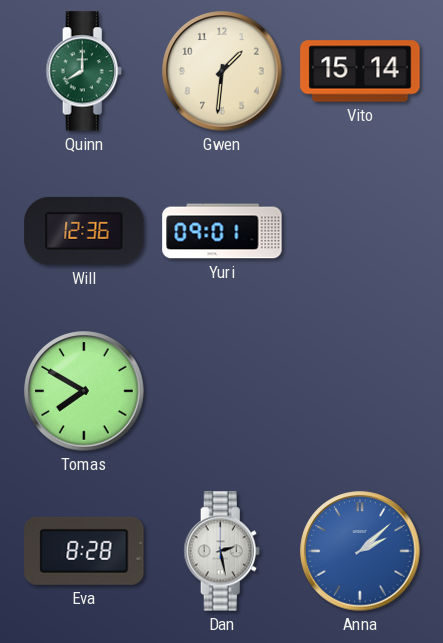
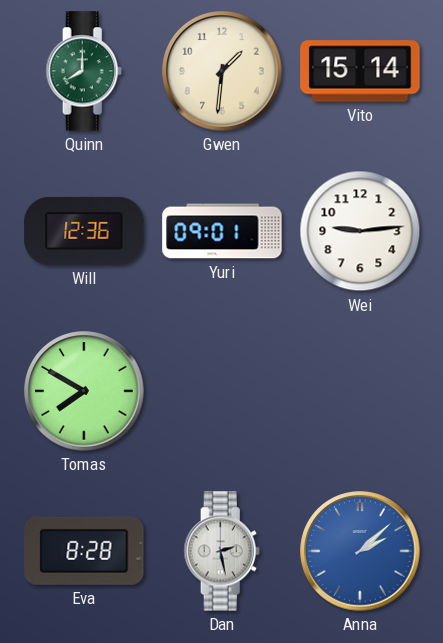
Wei: none -> 9:14 (360, 231)
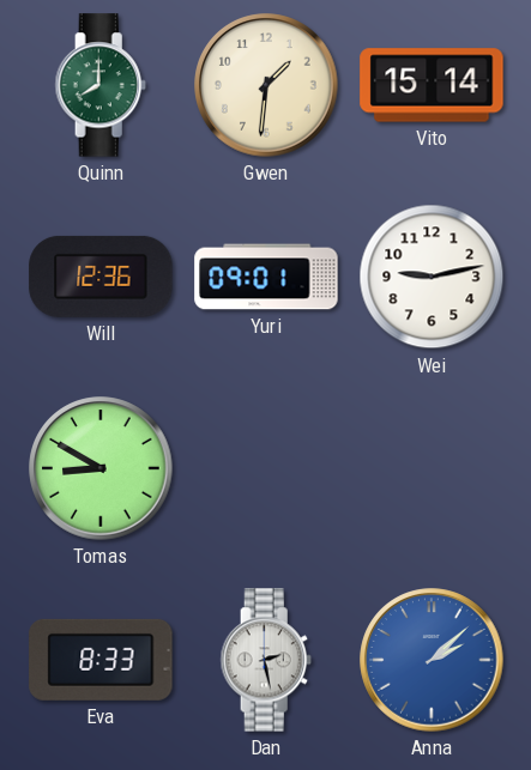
Wei: 9:14 -> 9:13 (432, 277)
Tomas: 7:50 -> 8:50 (101, 468)
Eva: 8:28 -> 8:33 (101, 660)
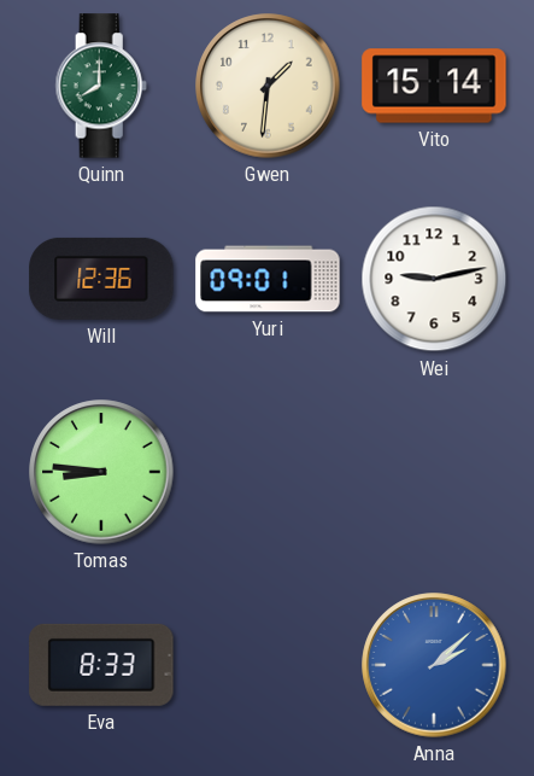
Tomas: 8:50 -> 8:46 (101, 472)
Dan: 2:28 -> none (266, 660)
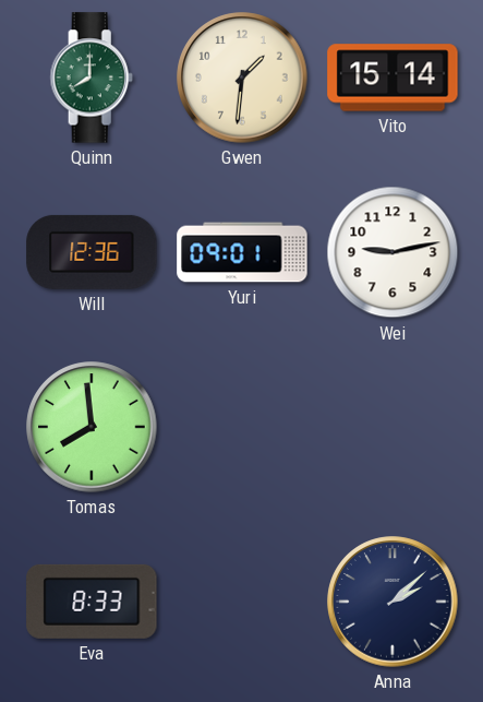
Tomas: 8:46 -> 7:59 (92, 427)
Anna dial: blue -> navy (393, 602)
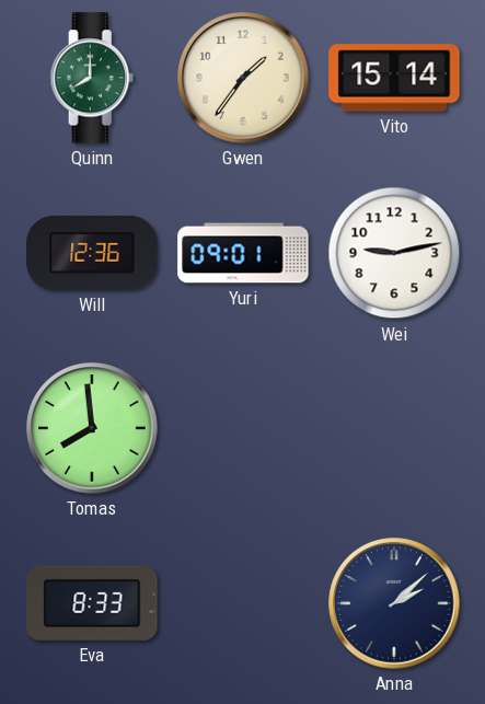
Gwen: 1:31 -> 1:36 (243, 78)
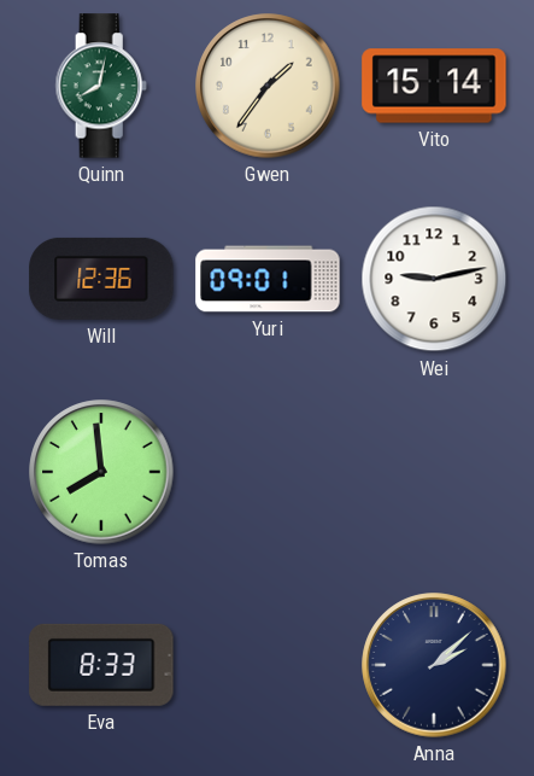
Quinn: 8:00 -> 8:02 (101, 86)
